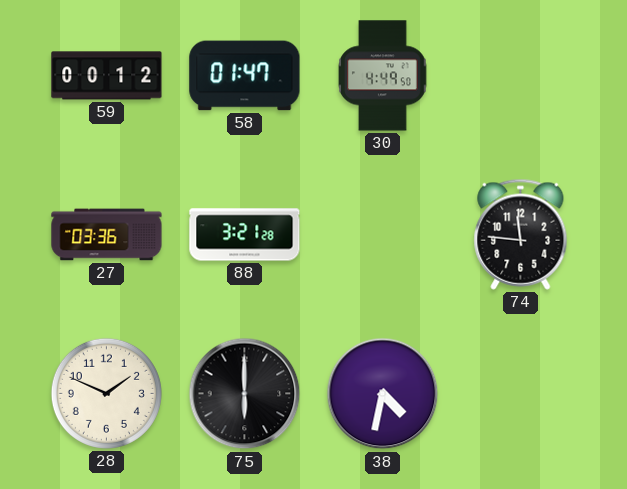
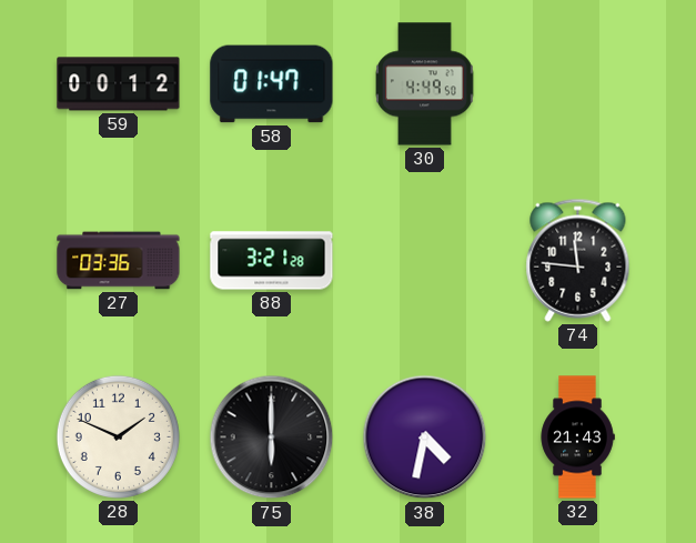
32: none -> 21:43 (577, 438)
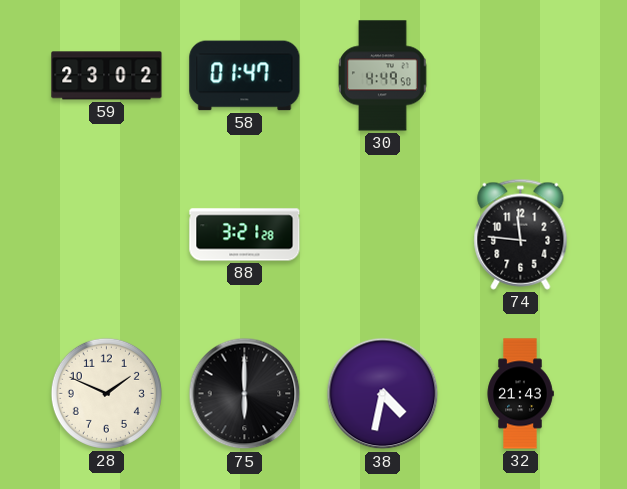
59: 00:12 -> 23:02 (107, 76)
27: 03:36 -> none (119, 261)
